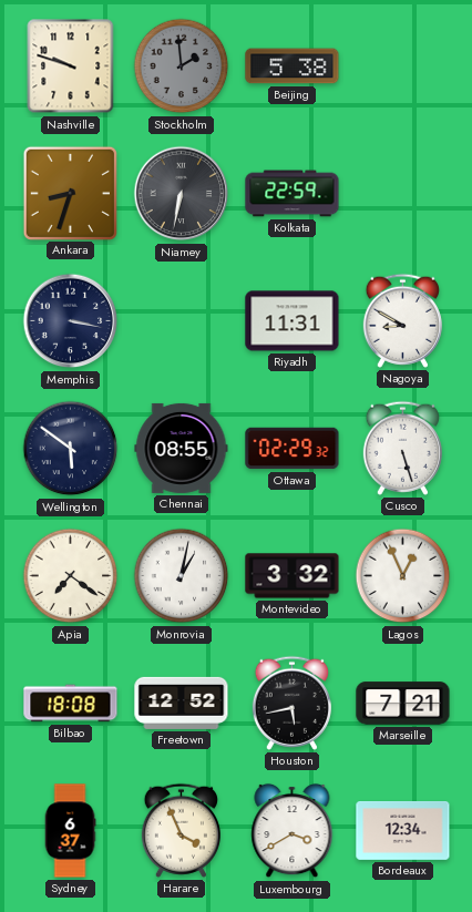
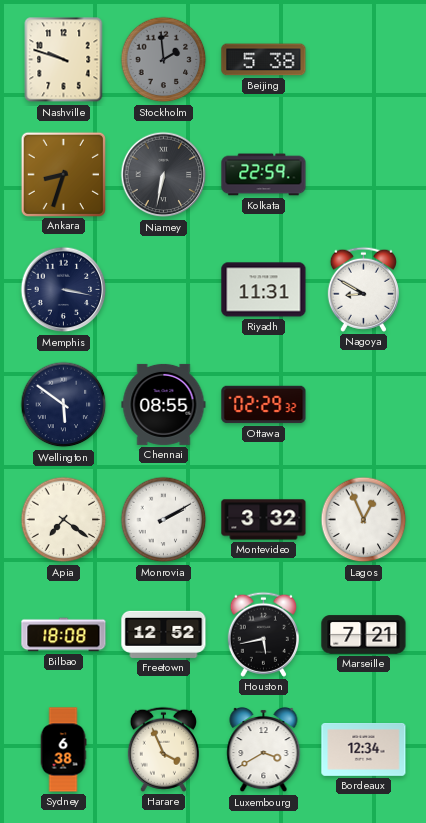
Cusco: 5:27 -> none (402, 448)
Monrovia: 1:02 -> 2:10 (164, 520)
Sydney: 6:37 -> 6:38 (63, 750)
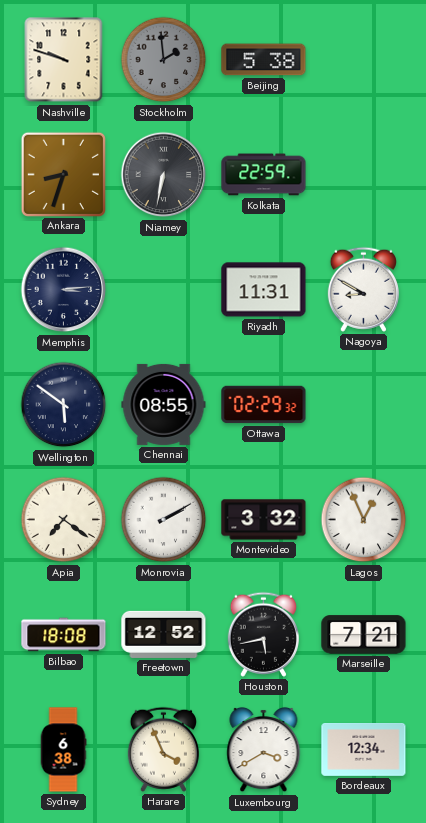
Memphis: 3:17 -> 3:14 (64, 290)
